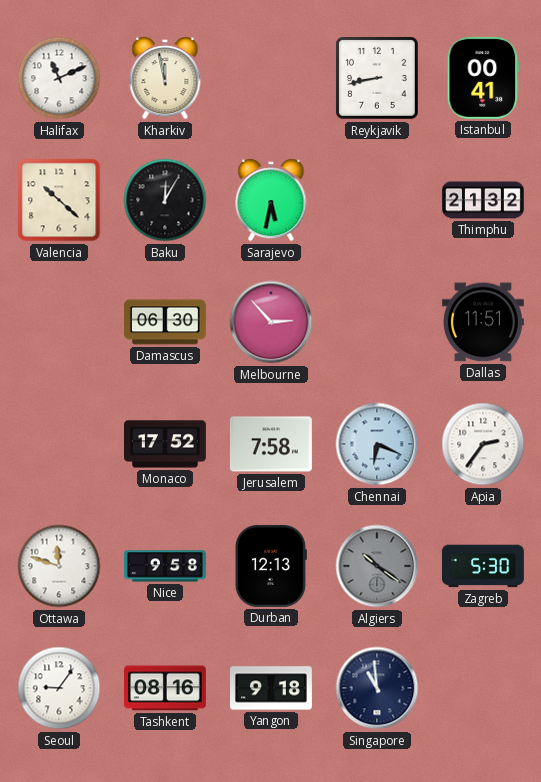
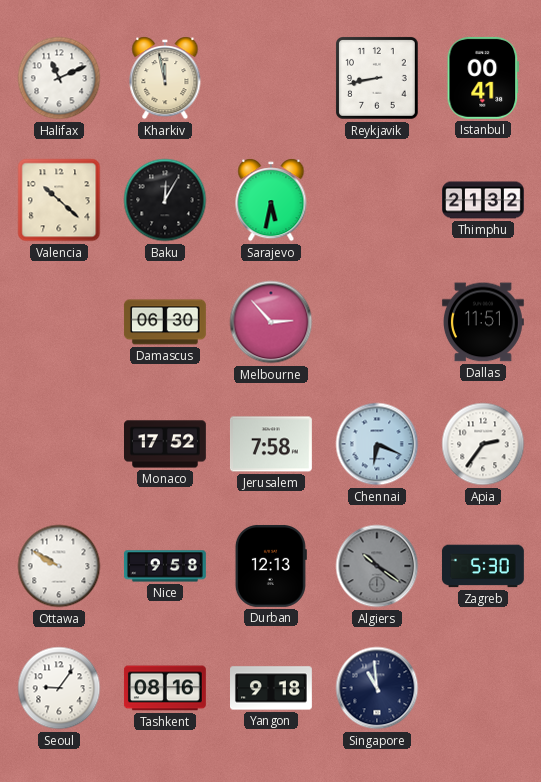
Ottawa: 11:48 -> 9:50 (59, 566)
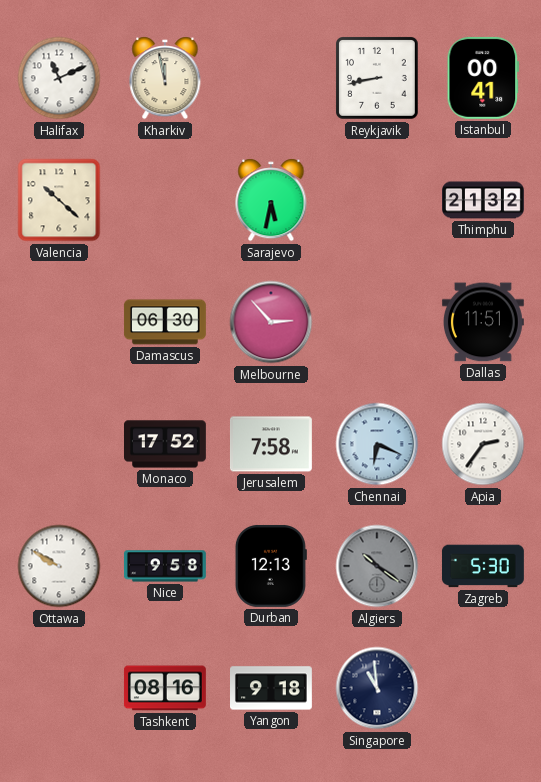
Baku: 12:05 -> none (165, 200)
Seoul: 9:06 -> none (59, 688)
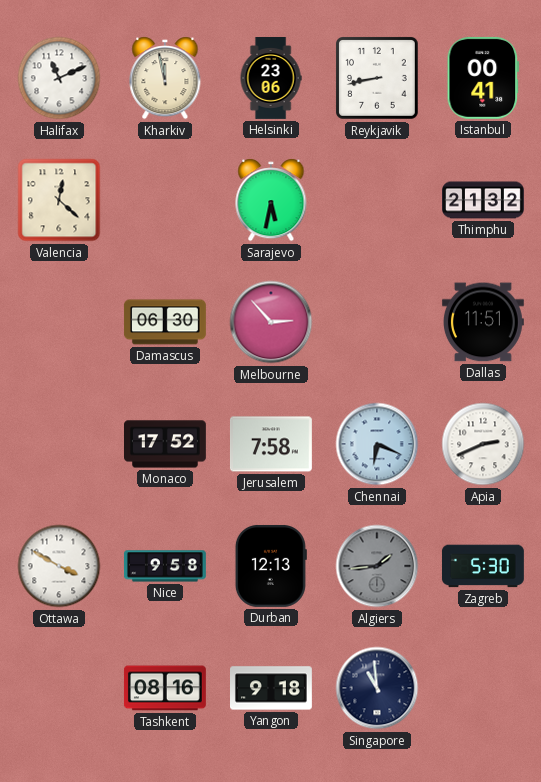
Helsinki: none -> 23:06 (271, 79)
Valencia: 10:22 -> 12:22 (59, 200)
Apia: 2:36 -> 2:41 (483, 444)
Ottawa: 9:50 -> 3:50 (59, 566)
Algiers: 10:21 -> 1:44 (377, 566)
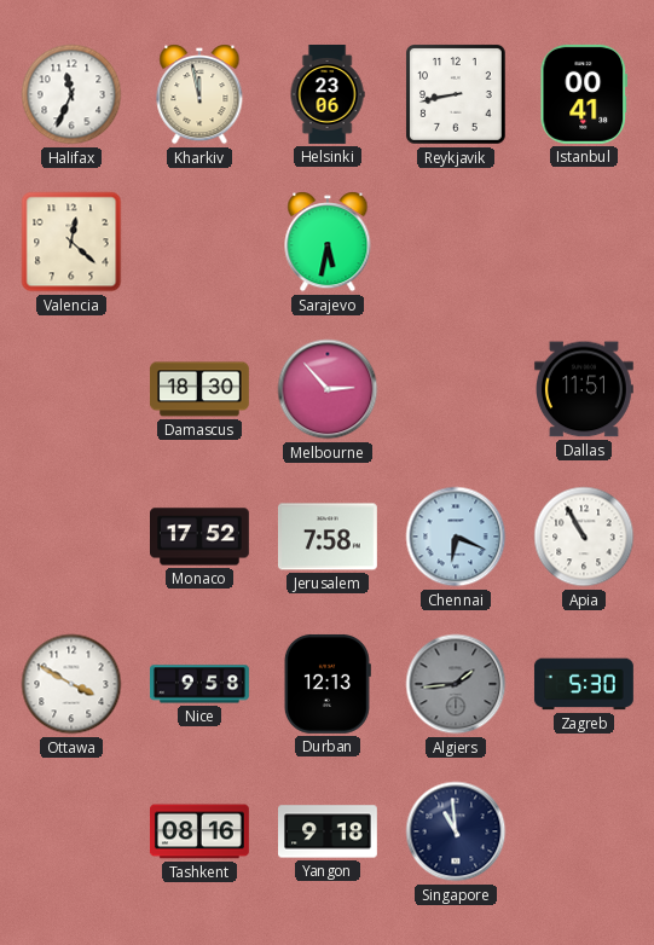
Halifax: 11:11 -> 11:34 (71, 94)
Thimphu: 21:32 -> none (484, 200)
Damascus: 06:30 -> 18:30 (199, 389)
Apia: 2:41 -> 10:55 (584, 537)
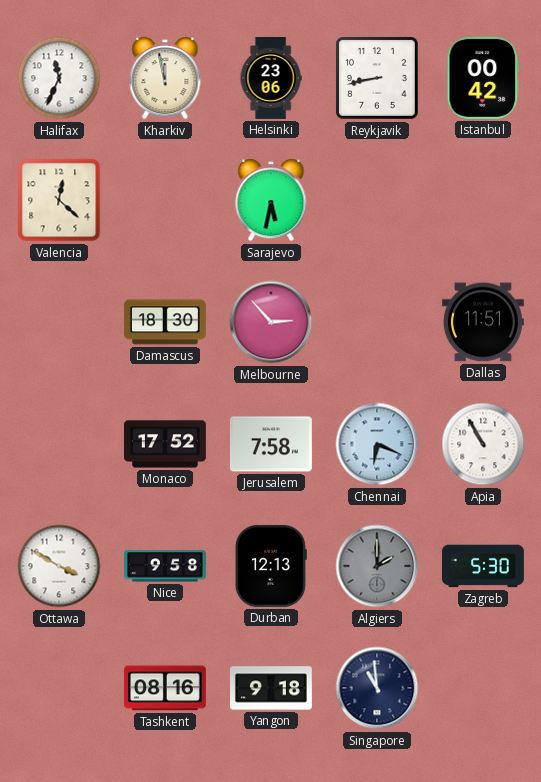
Istanbul: 00:41 -> 00:42 (483, 78)
Algiers: 1:44 -> 2:00 (377, 566)
